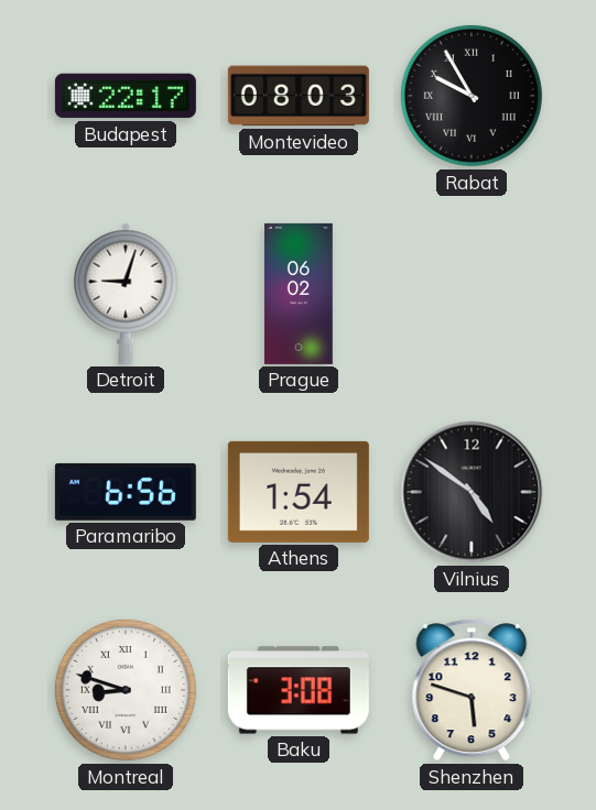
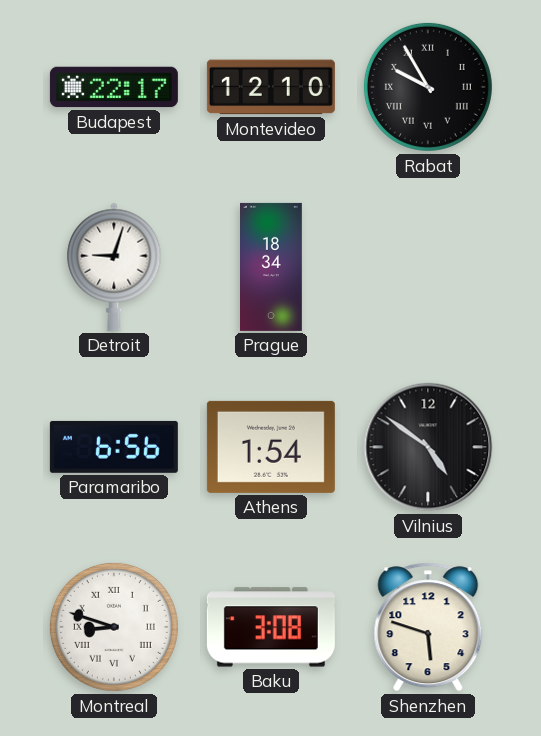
Montevideo: 08:03 -> 12:10 (271, 87)
Prague: 06:02 -> 18:34 (272, 267)
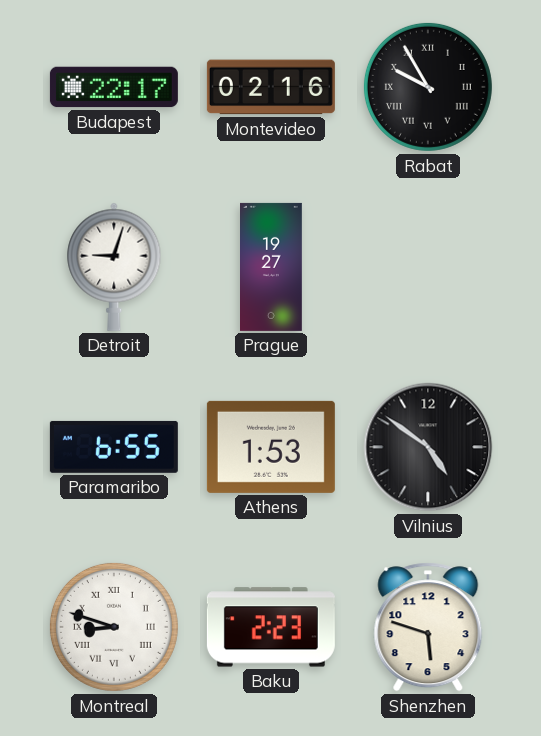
Montevideo: 12:10 -> 02:16 (271, 87)
Prague: 18:34 -> 19:27 (272, 267)
Paramaribo: 6:56 -> 6:55 (114, 447)
Athens: 1:54 -> 1:53 (271, 447)
Baku: 3:08 -> 2:23 (271, 627)
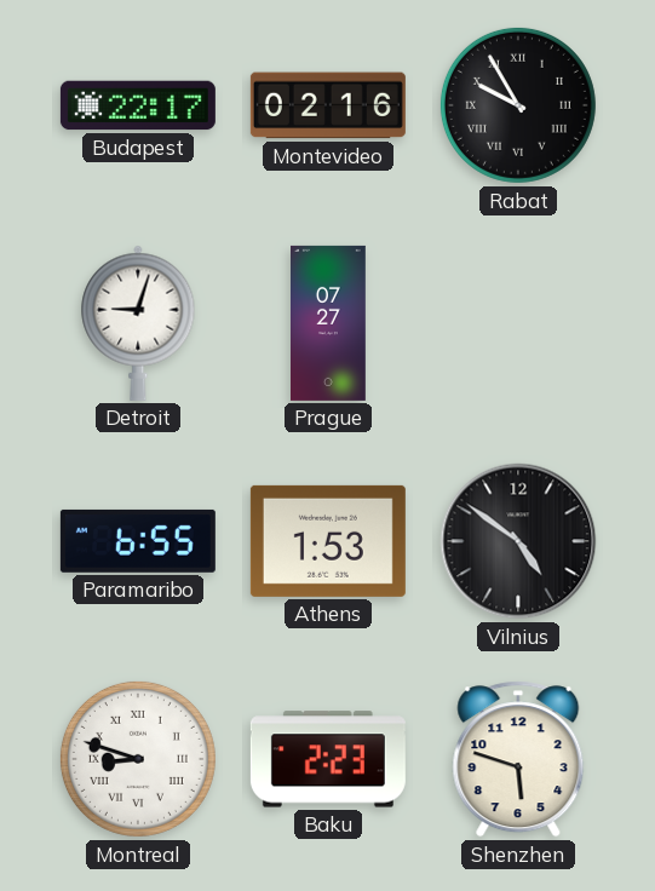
Prague: 19:27 -> 07:27 (329, 323)
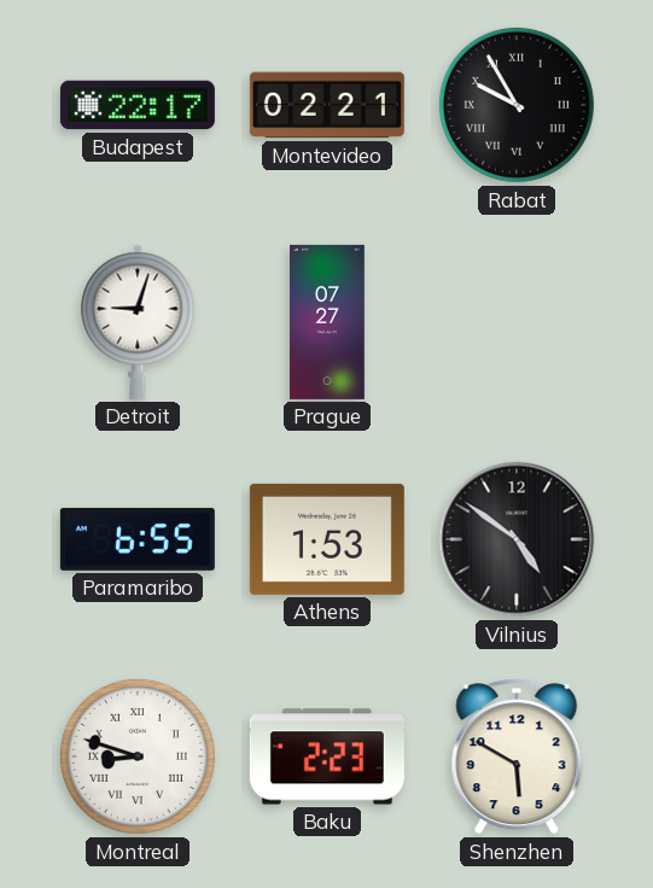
Montevideo: 02:16 -> 02:21 (327, 105)
Shenzhen: 5:48 -> 5:50 (517, 756)
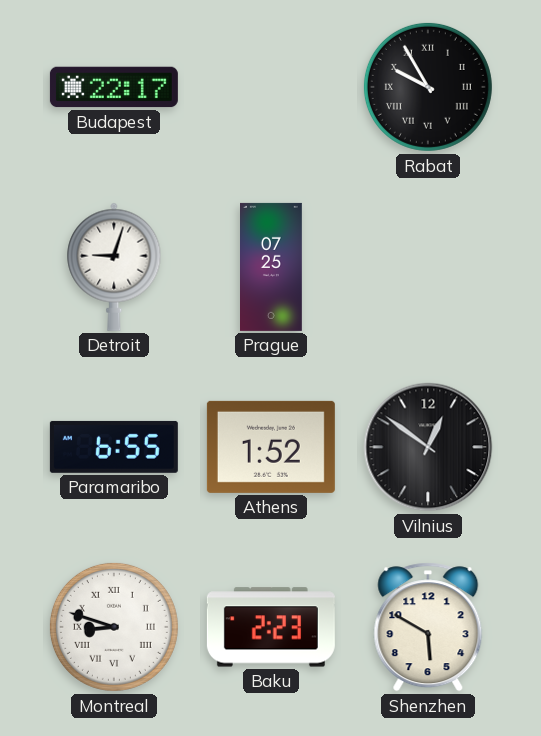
Montevideo: 02:21 -> none (327, 105)
Prague: 07:27 -> 07:25 (272, 267)
Athens: 1:53 -> 1:52 (271, 447)
Vilnius: 4:51 -> 12:51 (428, 447)
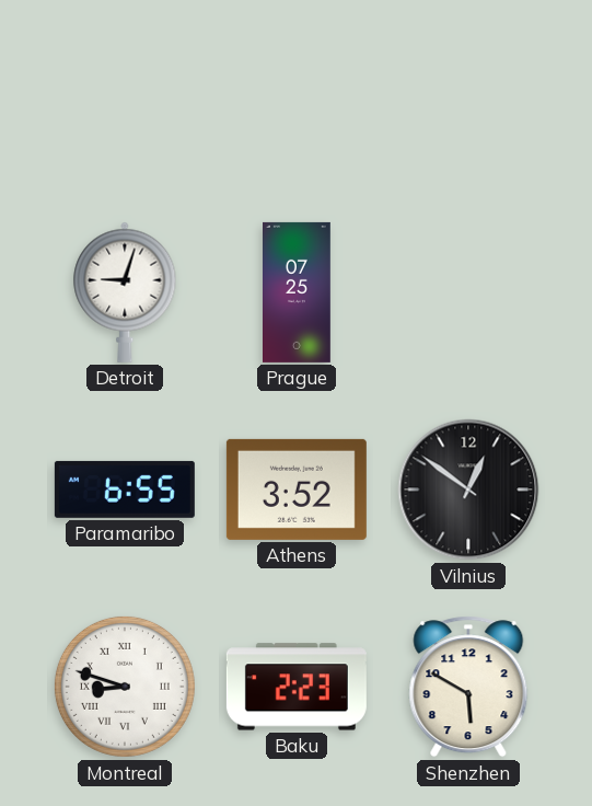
Budapest: 22:17 -> none (114, 87)
Rabat: 9:55 -> none (428, 87)
Athens: 1:52 -> 3:52 (297, 490)
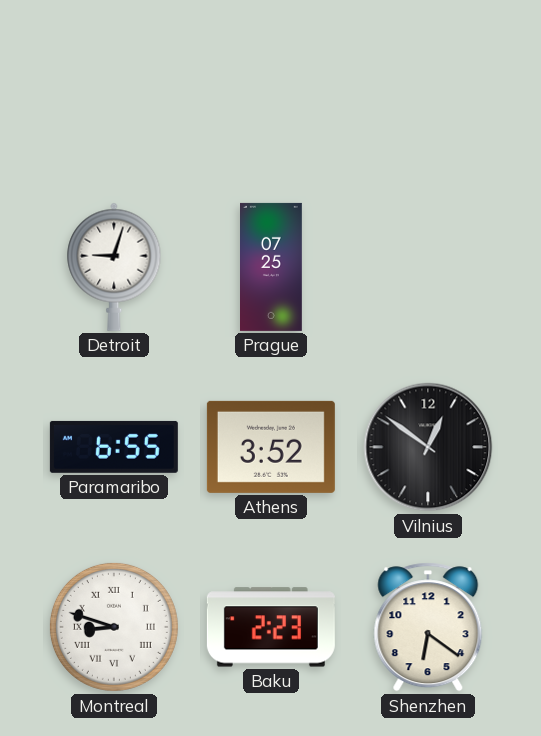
Shenzhen: 5:50 -> 6:21 (428, 627)
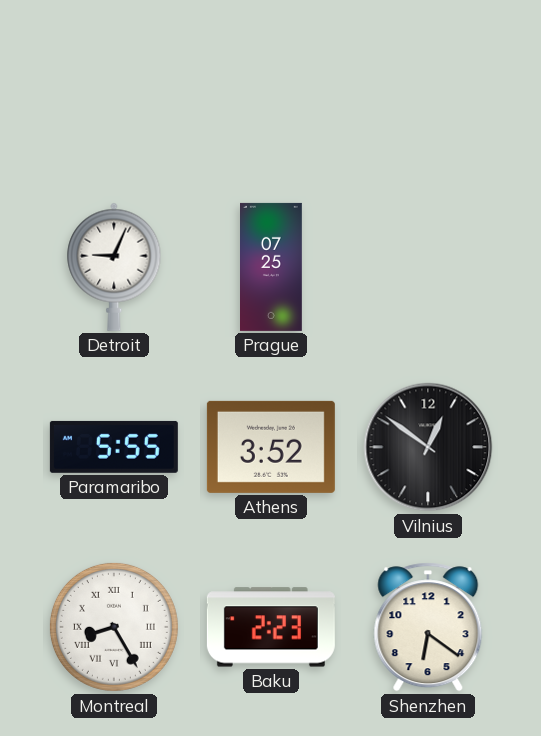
Detroit: 9:03 -> 9:04 (114, 267)
Paramaribo: 6:55 -> 5:55 (114, 447)
Montreal: 8:48 -> 8:25 (114, 627)
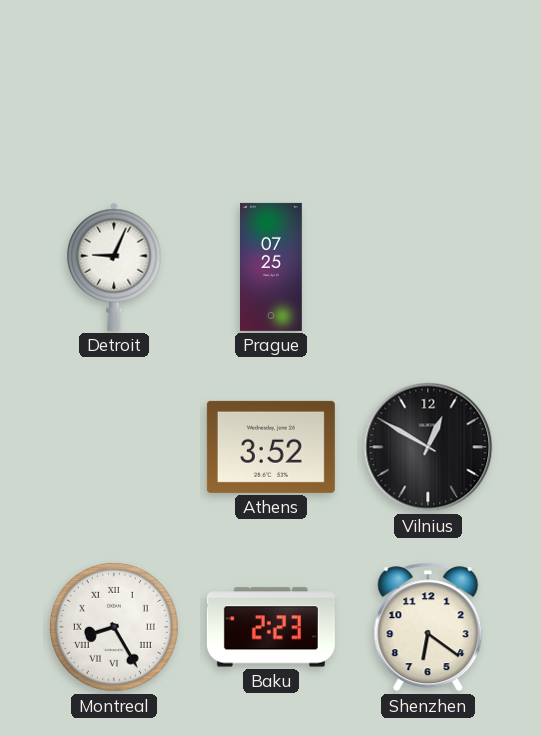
Paramaribo: 5:55 -> none (114, 447)
Vilnius: 12:51 -> 12:50 (428, 447)
